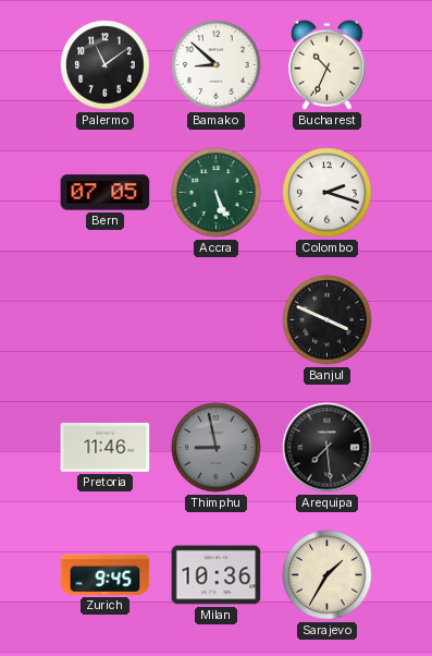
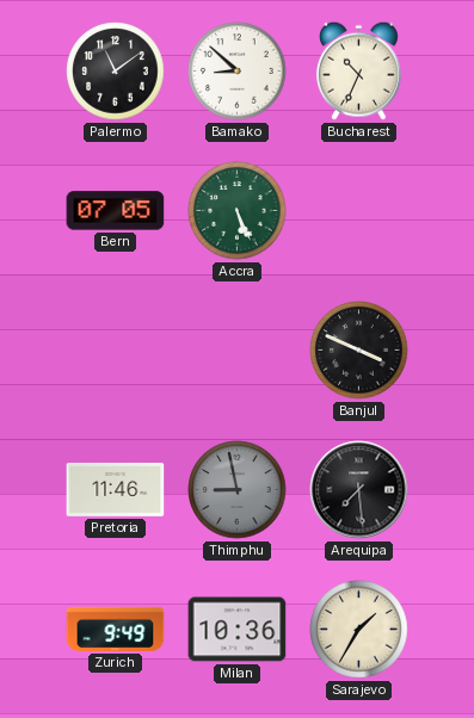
Colombo: 2:18 -> none (328, 193)
Zurich: 9:45 -> 9:49 (116, 629)
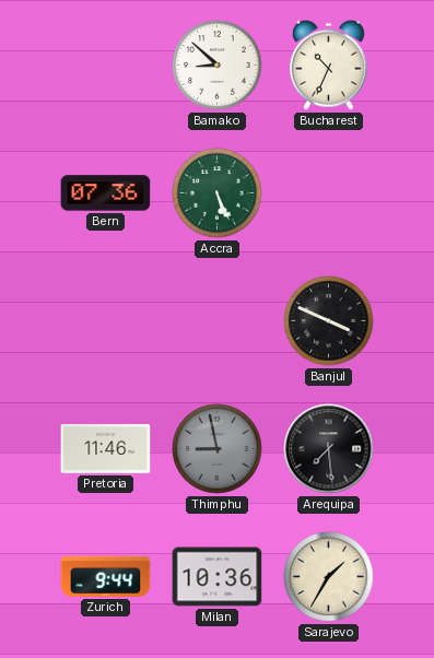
Palermo: 11:09 -> none (116, 72)
Bern: 07:05 -> 07:36 (106, 193)
Zurich: 9:49 -> 9:44 (106, 576)
